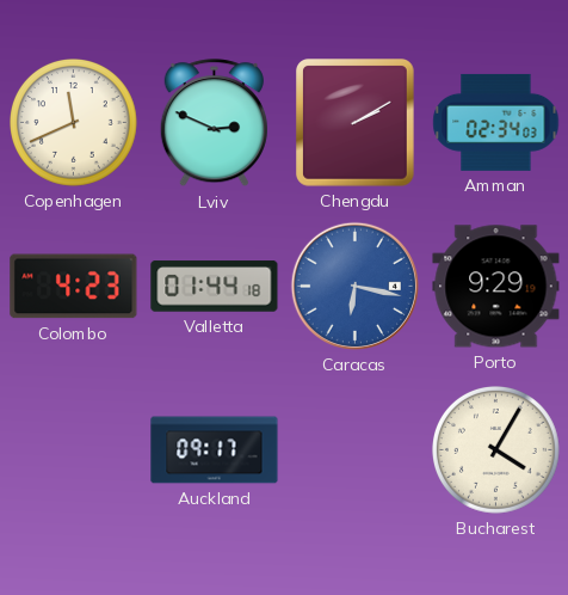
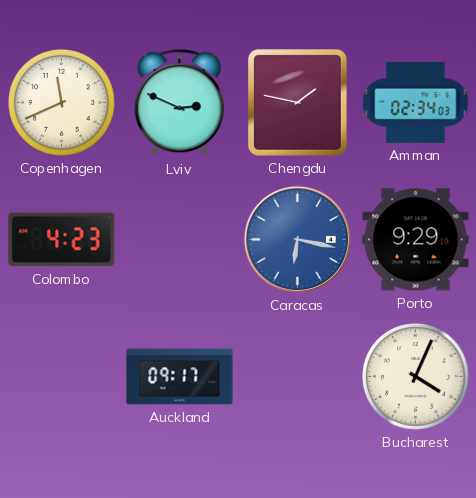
Chengdu: 2:10 -> 1:47 (298, 103)
Valletta: 01:44 -> none (215, 287)
Bucharest: 4:05 -> 4:04 (416, 377)
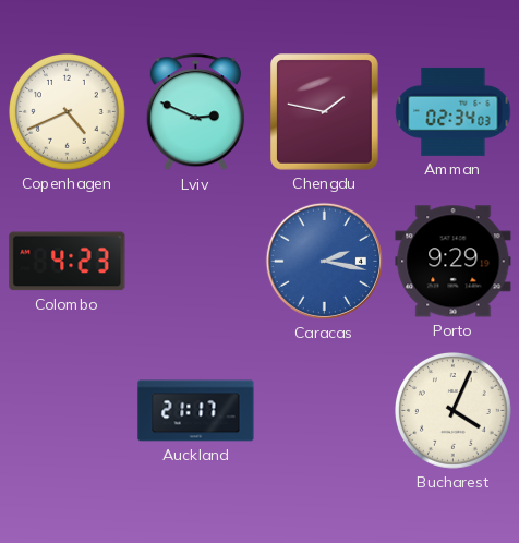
Copenhagen: 11:41 -> 4:41 (68, 112)
Caracas: 6:17 -> 2:17 (324, 261)
Auckland: 09:17 -> 21:17 (196, 411)
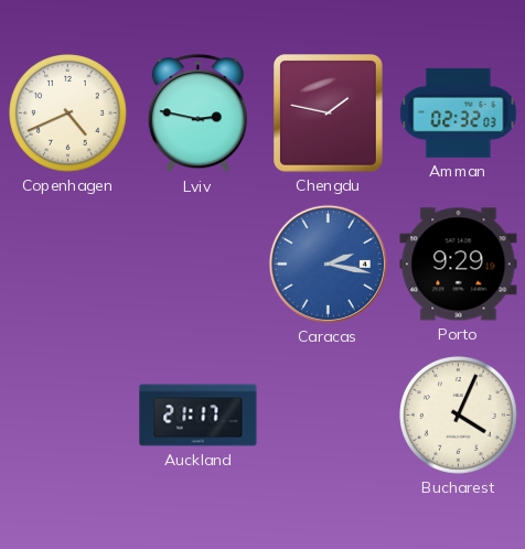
Lviv: 2:49 -> 2:47 (197, 114)
Amman: 02:34 -> 02:32 (459, 112)
Colombo: 4:23 -> none (68, 262)
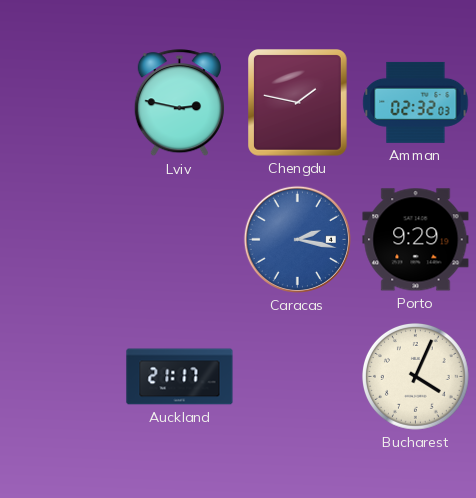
Copenhagen: 4:41 -> none (68, 114)
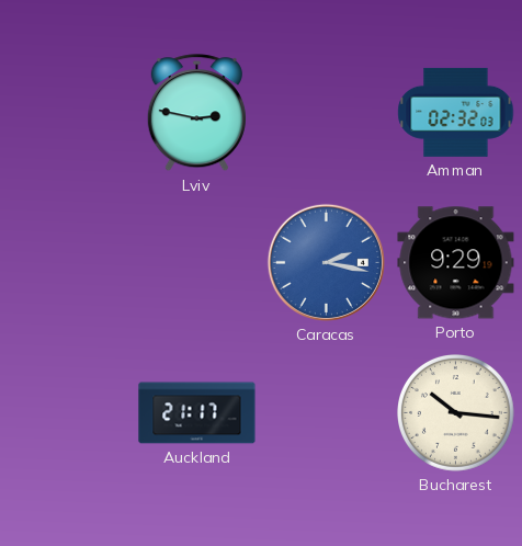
Chengdu: 1:47 -> none (298, 103)
Bucharest: 4:04 -> 10:16 (456, 413)
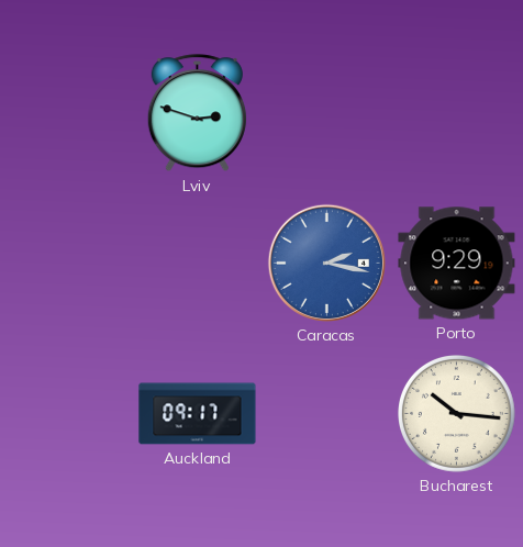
Lviv: 2:47 -> 2:48 (197, 113)
Amman: 02:32 -> none (456, 112)
Auckland: 21:17 -> 09:17 (198, 414)
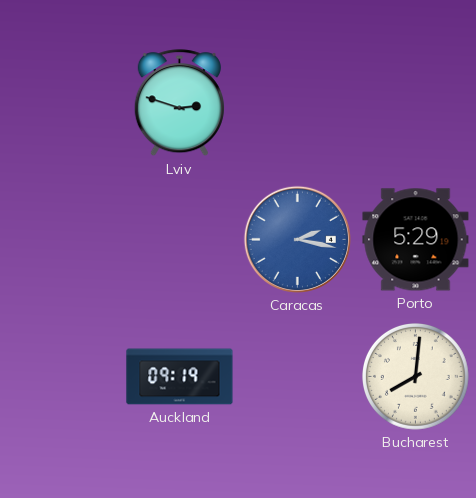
Porto: 9:29 -> 5:29 (416, 240)
Auckland: 09:17 -> 09:19 (180, 377)
Bucharest: 10:16 -> 8:01 (416, 377)
